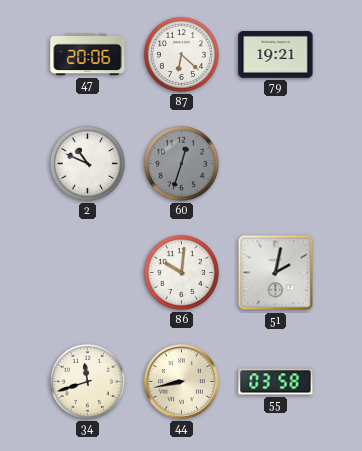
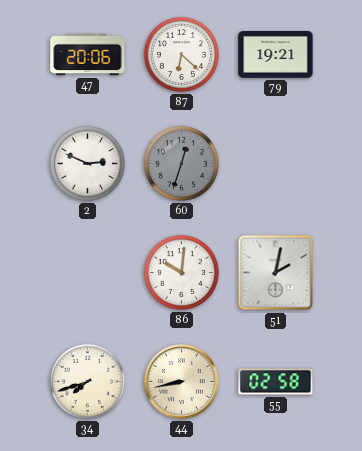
2: 10:49 -> 2:49 (87, 163)
34: 11:42 -> 7:42 (87, 381)
55: 03:58 -> 02:58 (276, 382)
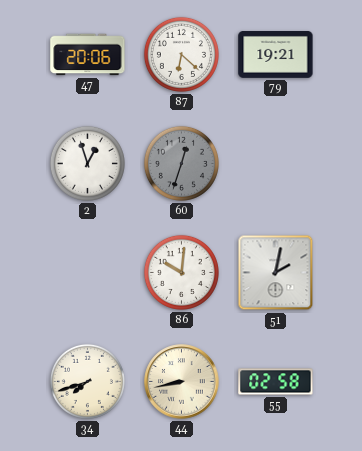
2: 2:49 -> 12:57 (87, 163)
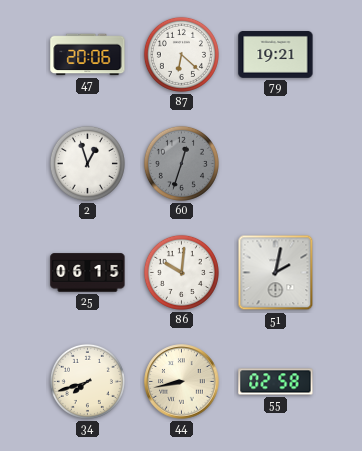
25: none -> 06:15 (88, 273)
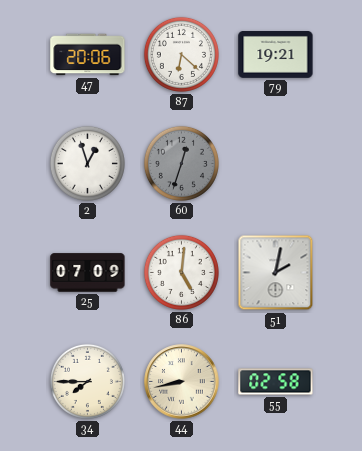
25: 06:15 -> 07:09 (88, 273)
86: 10:01 -> 5:01 (181, 272)
34: 7:42 -> 7:45 (87, 381)
